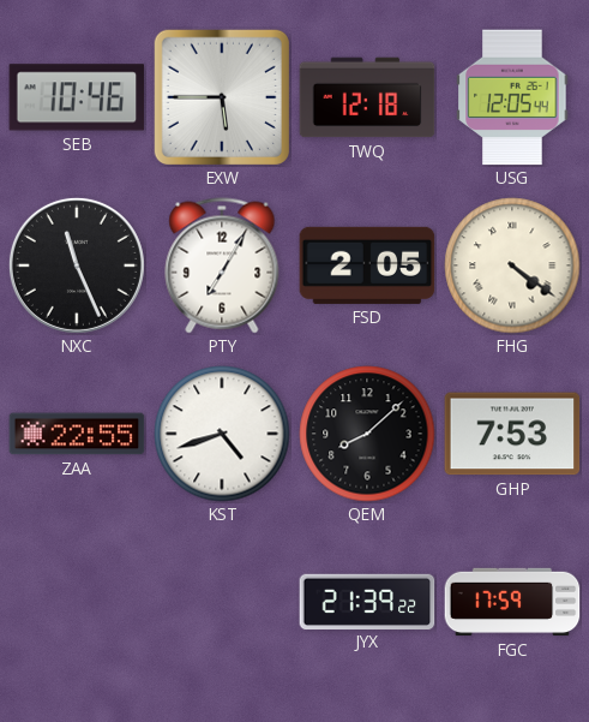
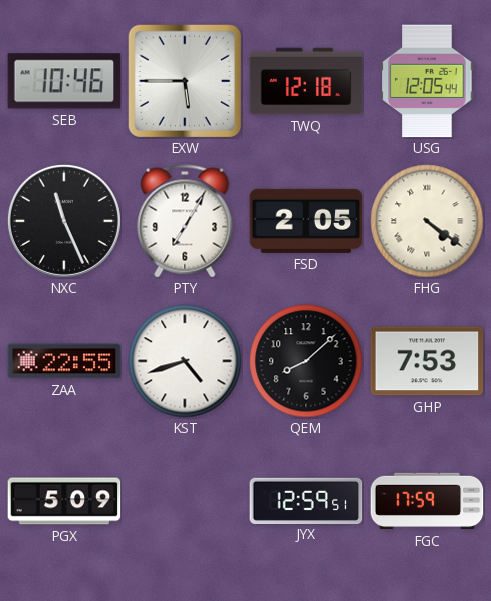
PGX: none -> 5:09 (64, 501)
JYX: 21:39 -> 12:59 (306, 500)
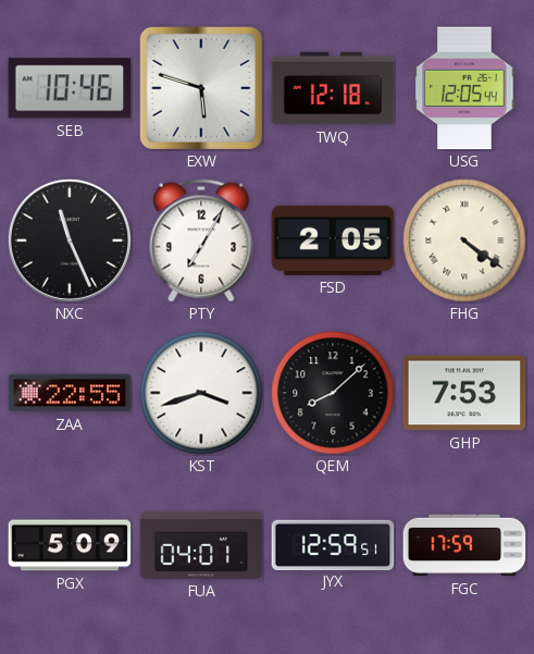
EXW: 5:45 -> 5:48 (201, 88)
KST: 4:42 -> 3:42 (201, 393)
FUA: none -> 04:01 (201, 545)
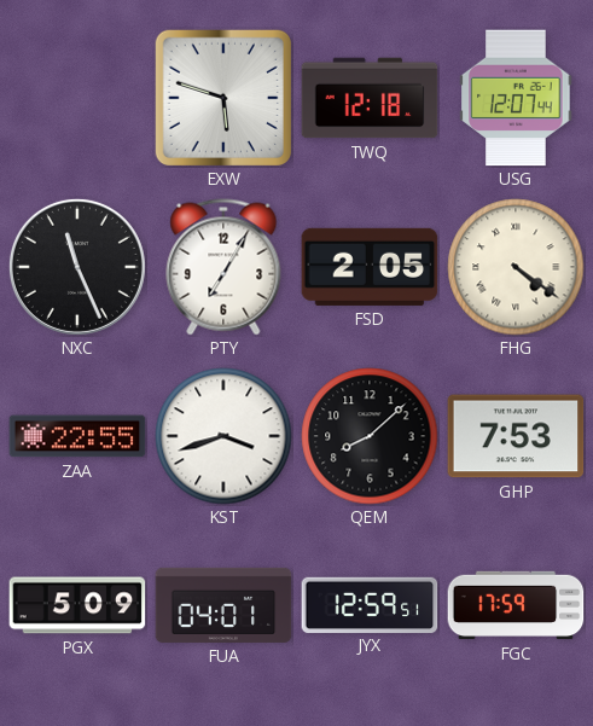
SEB: 10:46 -> none (70, 88)
USG: 12:05 -> 12:07 (516, 98)
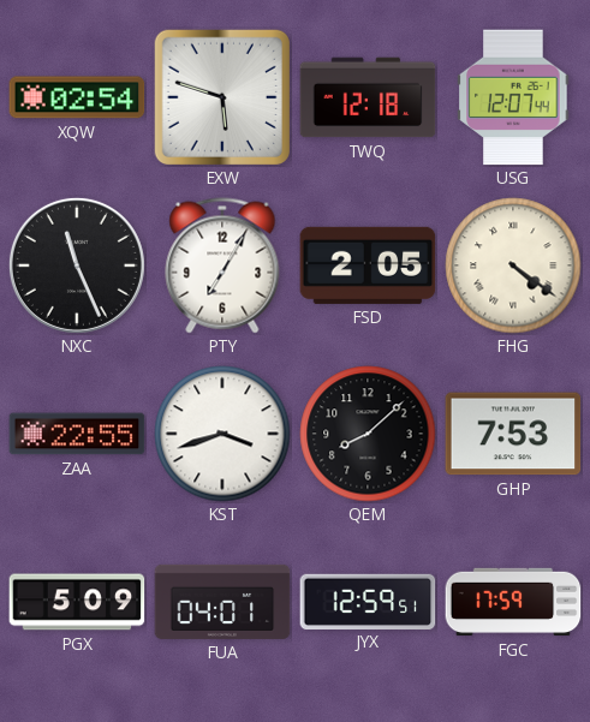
XQW: none -> 02:54 (77, 97)
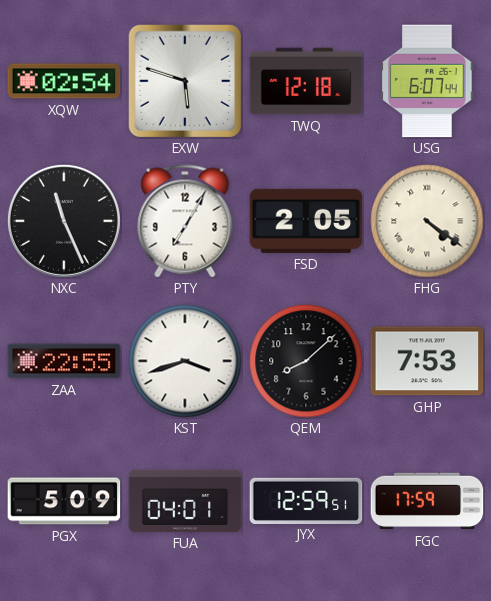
USG: 12:07 -> 6:07 (427, 81)
